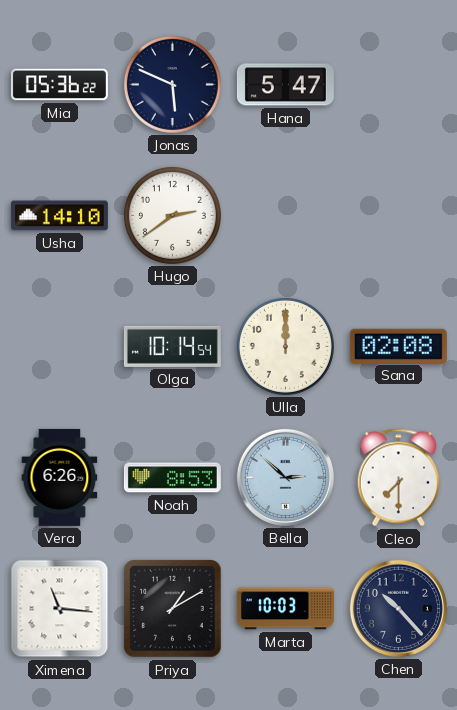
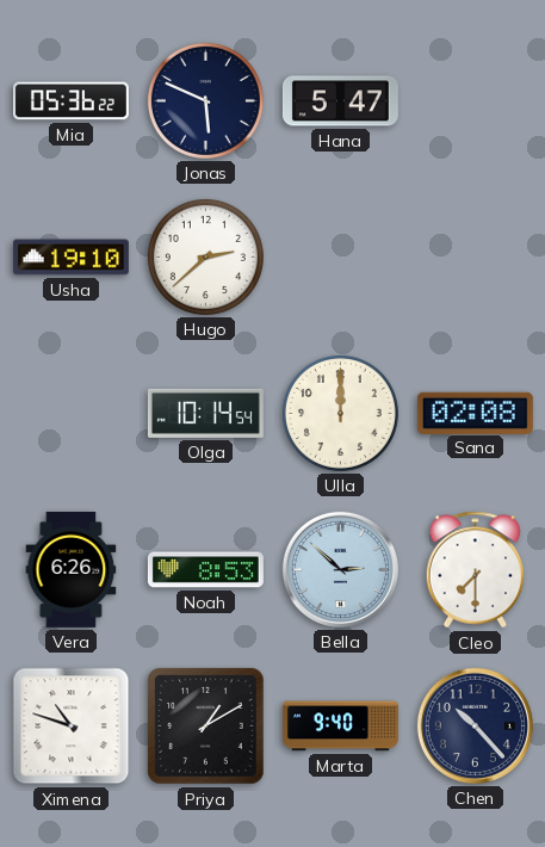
Usha: 14:10 -> 19:10 (70, 258)
Hugo: 2:39 -> 2:38 (205, 256)
Ximena: 11:16 -> 10:48 (72, 727)
Marta: 10:03 -> 9:40 (340, 727)
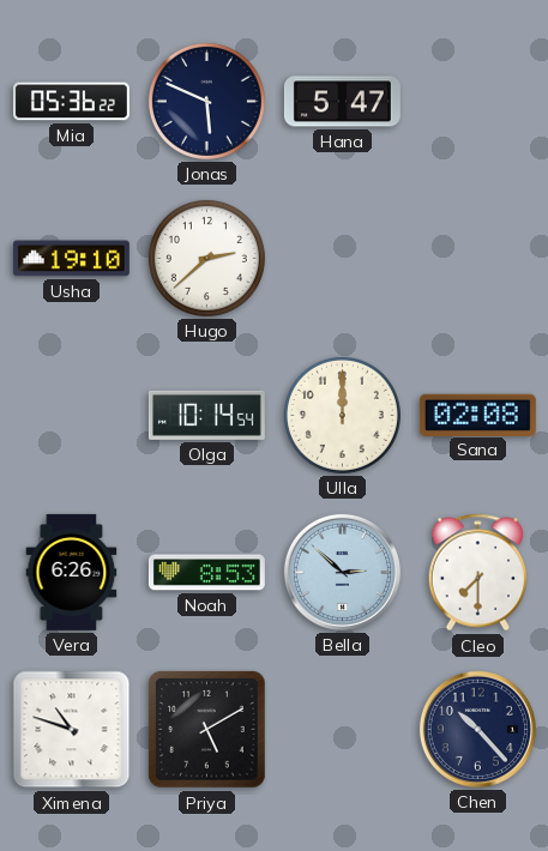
Priya: 1:10 -> 5:10 (207, 730)
Marta: 9:40 -> none (340, 727)
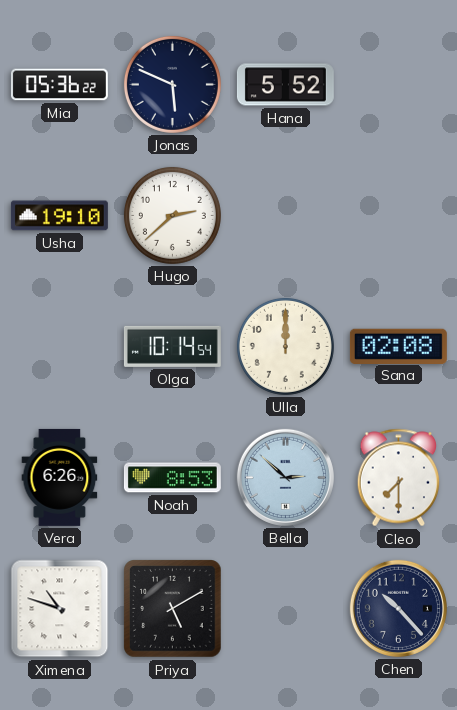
Hana: 5:47 -> 5:52 (285, 85)
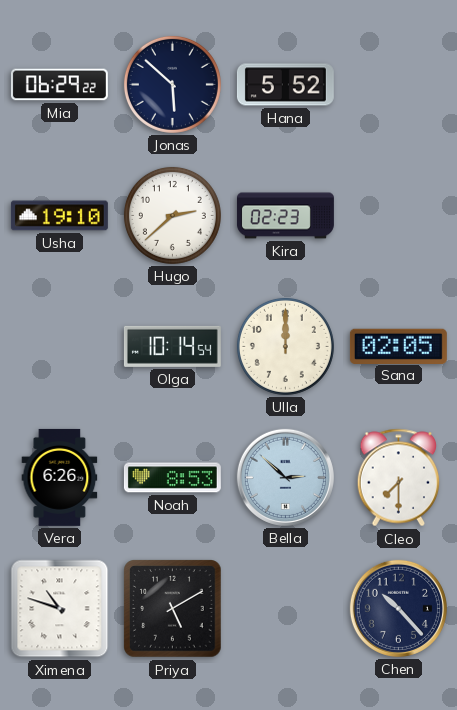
Mia: 05:36 -> 06:29 (59, 85)
Jonas: 5:49 -> 5:52 (172, 84)
Kira: none -> 02:23 (285, 216)
Sana: 02:08 -> 02:05 (398, 346)
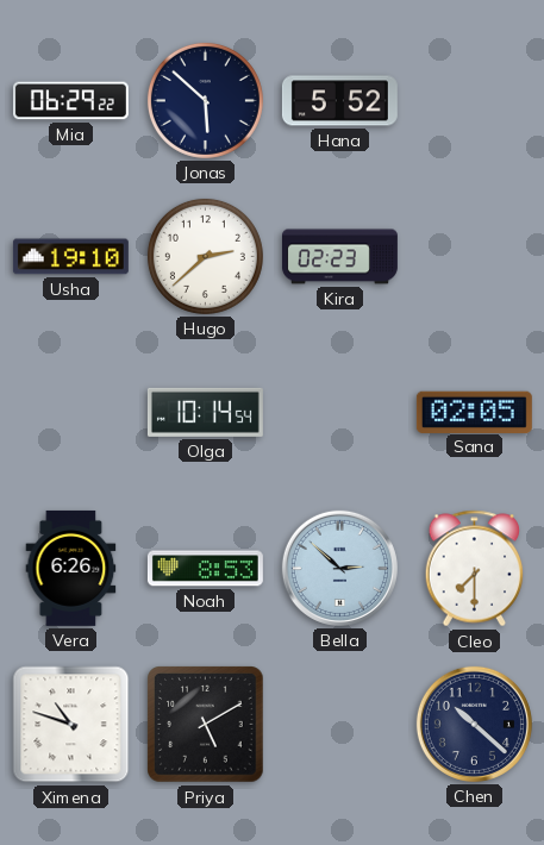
Ulla: 12:00 -> none (285, 346)
Chen: 10:23 -> 10:22 (474, 724)
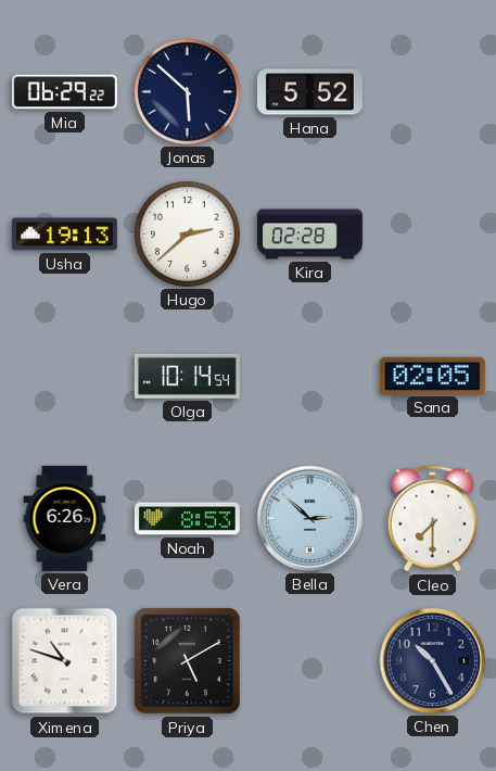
Usha: 19:10 -> 19:13 (64, 235)
Kira: 02:23 -> 02:28 (309, 235)
Chen: 10:22 -> 10:25 (432, 660)
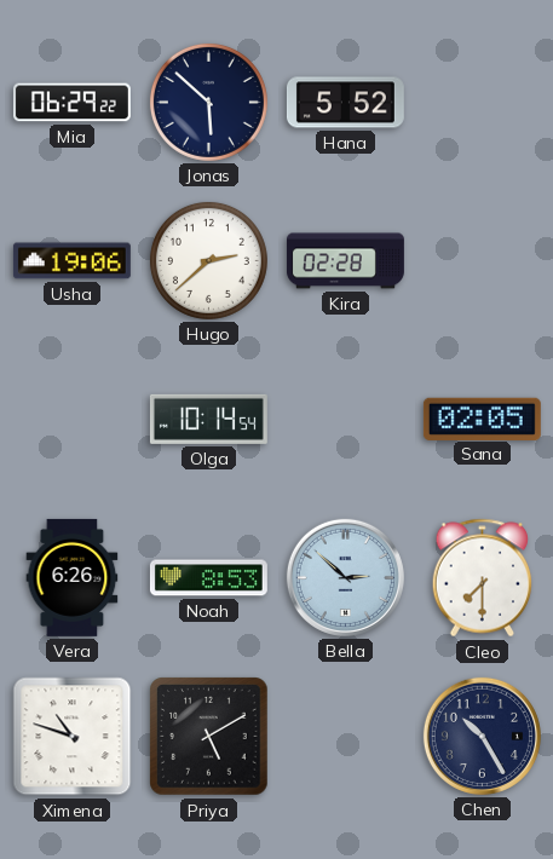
Usha: 19:13 -> 19:06 (71, 261)
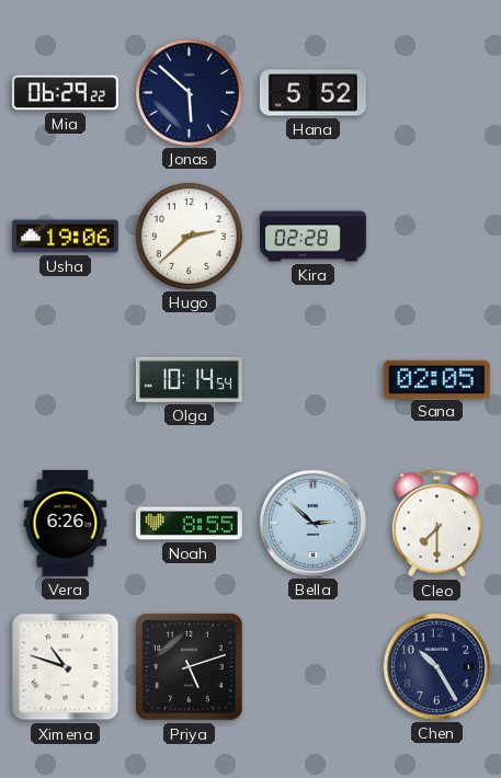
Noah: 8:53 -> 8:55 (189, 524)
Priya: 5:10 -> 5:12 (190, 667)
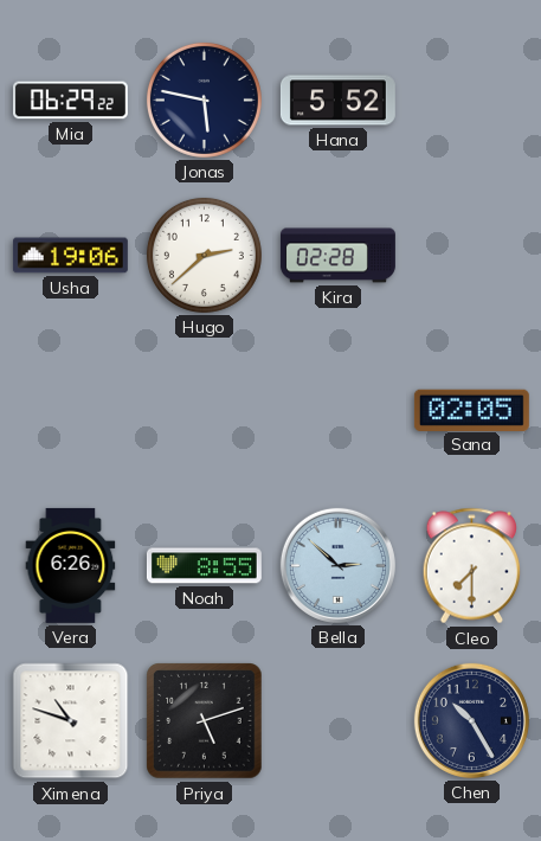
Jonas: 5:52 -> 5:47 (204, 99)
Olga: 10:14 -> none (189, 379)
